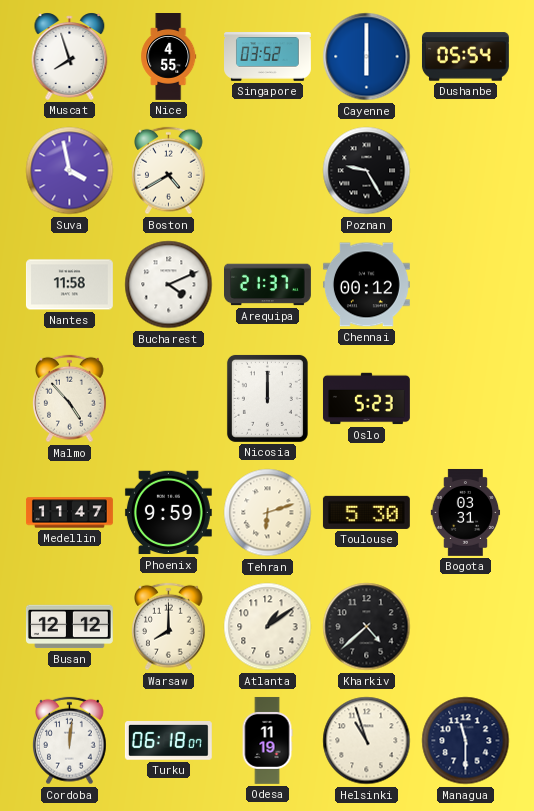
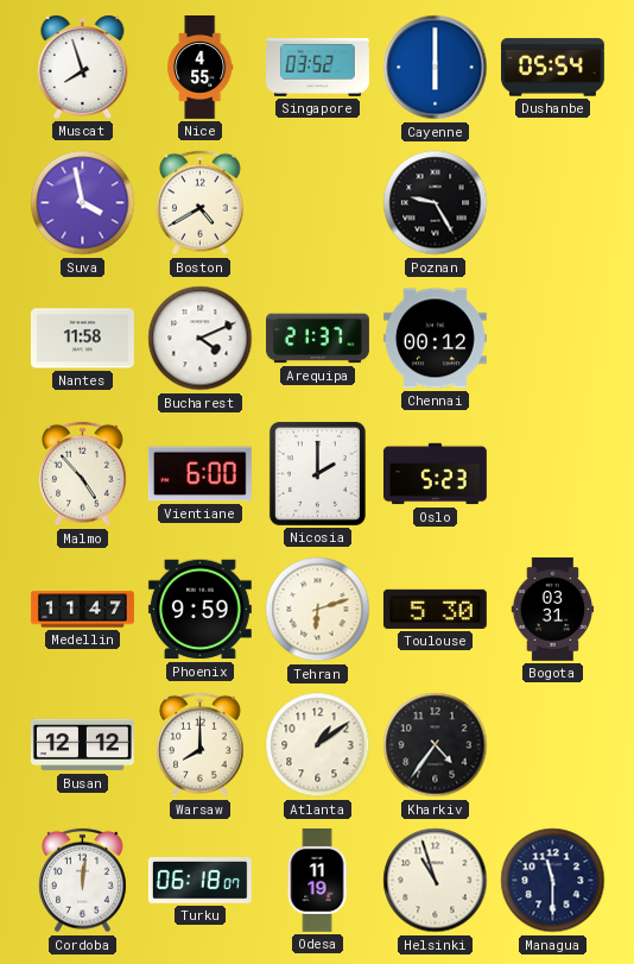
Vientiane: none -> 6:00 (199, 474)
Nicosia: 12:00 -> 2:00 (317, 473)
Kharkiv: 4:38 -> 4:36 (436, 745)
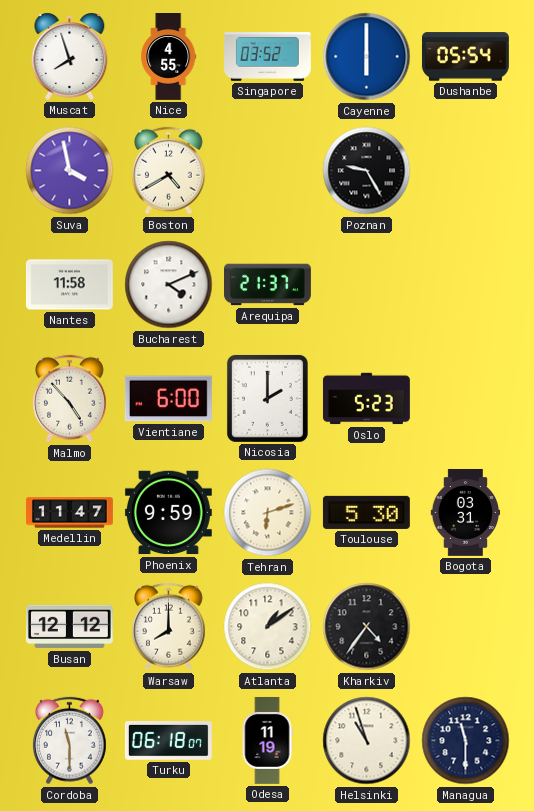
Chennai: 00:12 -> none (435, 339)
Cordoba: 12:01 -> 11:30 (70, 741)
